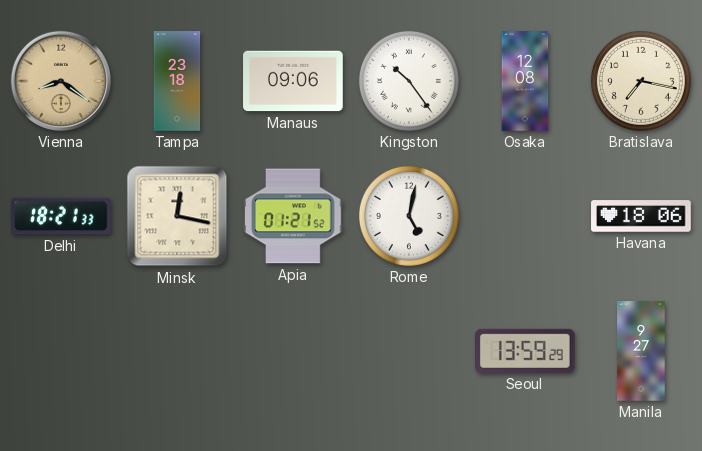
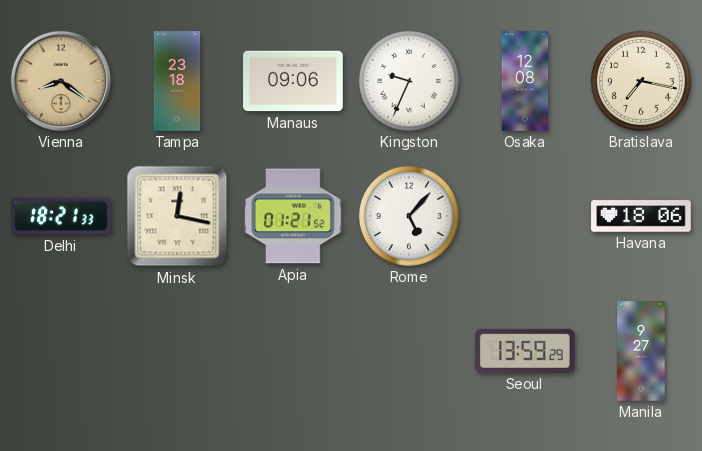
Kingston: 10:24 -> 9:34 (409, 81)
Rome: 5:02 -> 5:07 (409, 216)
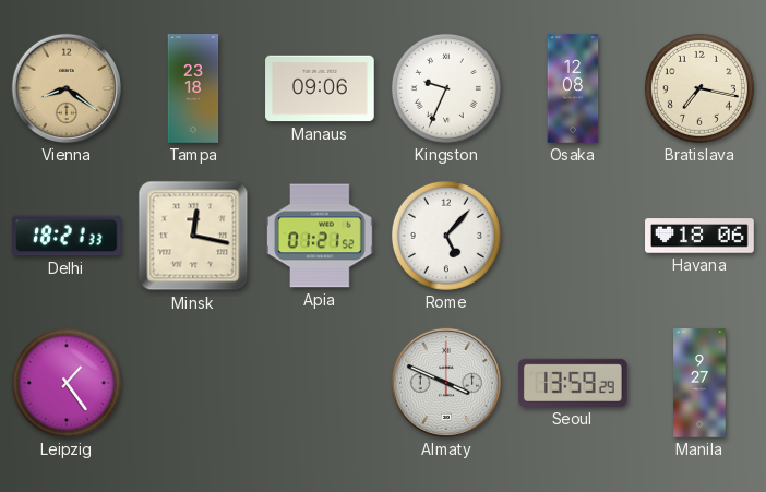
Leipzig: none -> 1:24 (67, 383)
Almaty: none -> 3:49 (446, 383)
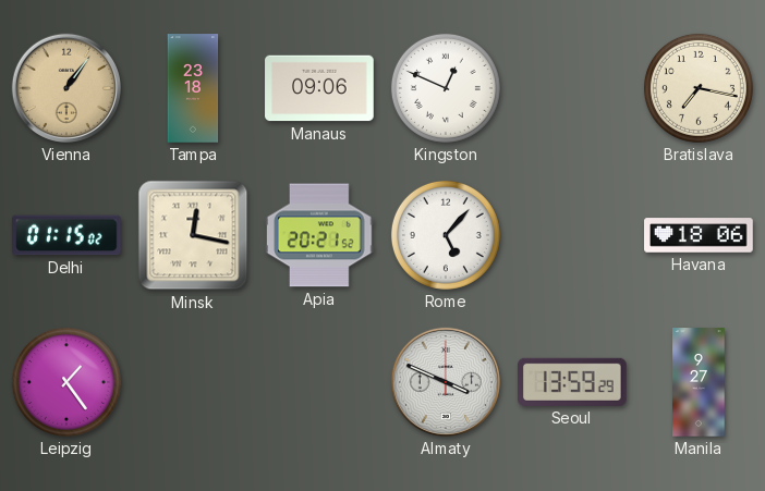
Vienna: 8:21 -> 1:06 (66, 88)
Kingston: 9:34 -> 12:49 (446, 88)
Osaka: 12:08 -> none (573, 88)
Delhi: 18:21 -> 01:15 (68, 235)
Apia: 01:21 -> 20:21 (319, 235)
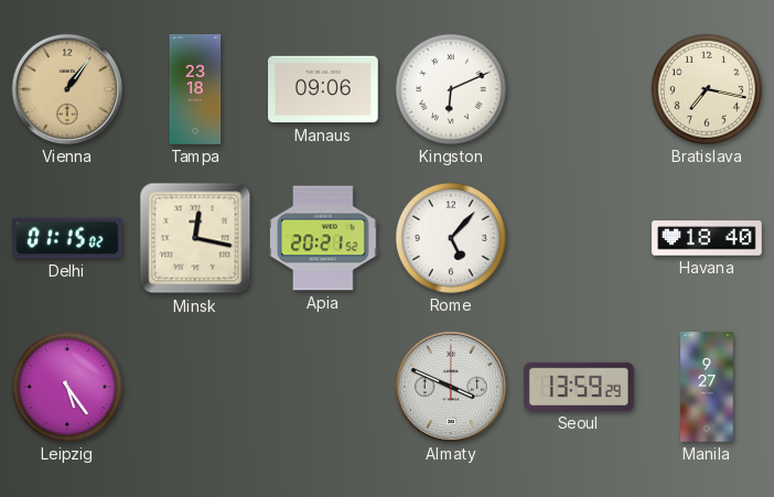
Kingston: 12:49 -> 6:11 (451, 89)
Havana: 18:06 -> 18:40 (707, 238)
Leipzig: 1:24 -> 5:24 (67, 387)
